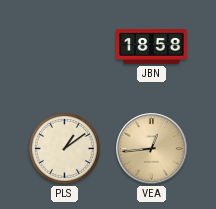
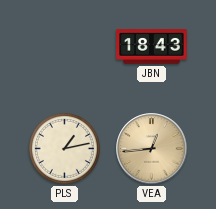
JBN: 18:58 -> 18:43 (152, 47)
PLS: 1:09 -> 1:13 (64, 148)
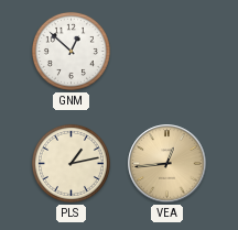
GNM: none -> 12:52 (71, 51)
JBN: 18:43 -> none (152, 47)
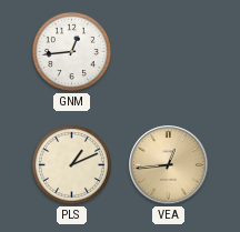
GNM: 12:52 -> 12:44 (71, 51)
PLS: 1:13 -> 1:11 (71, 164)
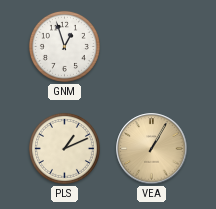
GNM: 12:44 -> 12:57 (64, 46)
VEA: 12:44 -> 1:05 (152, 149)
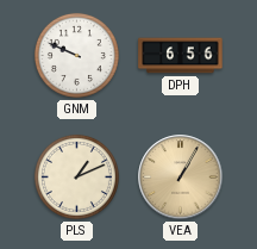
GNM: 12:57 -> 9:49 (76, 55)
DPH: none -> 6:56 (181, 56)
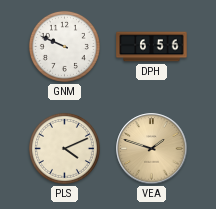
PLS: 1:11 -> 4:11 (64, 148)
VEA: 1:05 -> 1:48 (152, 149)
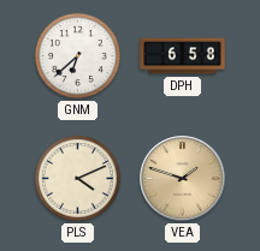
GNM: 9:49 -> 6:38 (77, 55)
DPH: 6:56 -> 6:58 (183, 56)
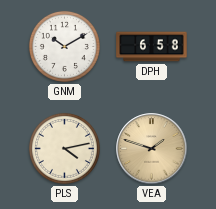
GNM: 6:38 -> 10:10 (64, 46)
PLS: 4:11 -> 4:13 (64, 148)
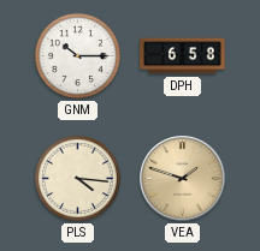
GNM: 10:10 -> 10:15 (77, 55)
PLS: 4:13 -> 4:16 (77, 178)
